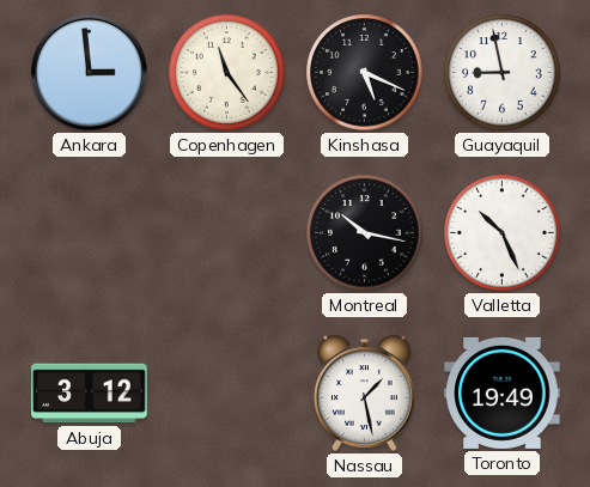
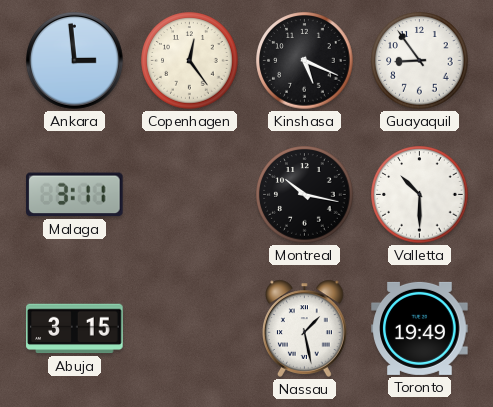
Copenhagen: 11:24 -> 12:24 (190, 61)
Guayaquil: 8:58 -> 8:54 (420, 61)
Malaga: none -> 3:11 (75, 195)
Valletta: 10:26 -> 10:30 (420, 195)
Abuja: 3:12 -> 3:15 (75, 329)
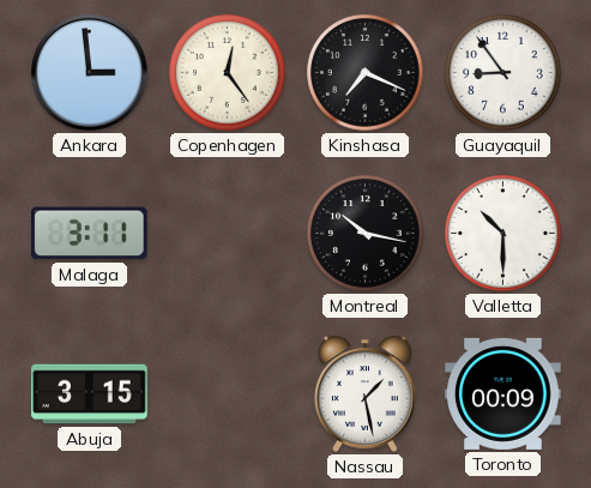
Kinshasa: 5:19 -> 7:19 (366, 73)
Toronto: 19:49 -> 00:09 (503, 393)
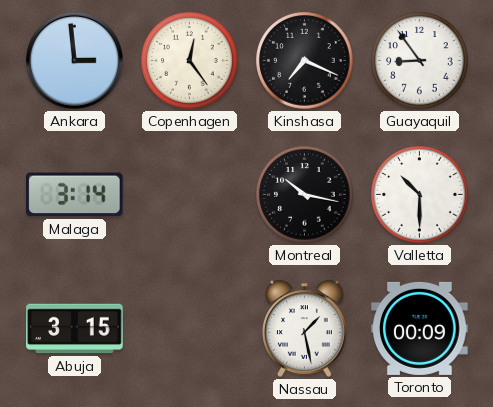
Malaga: 3:11 -> 3:14 (75, 195)
